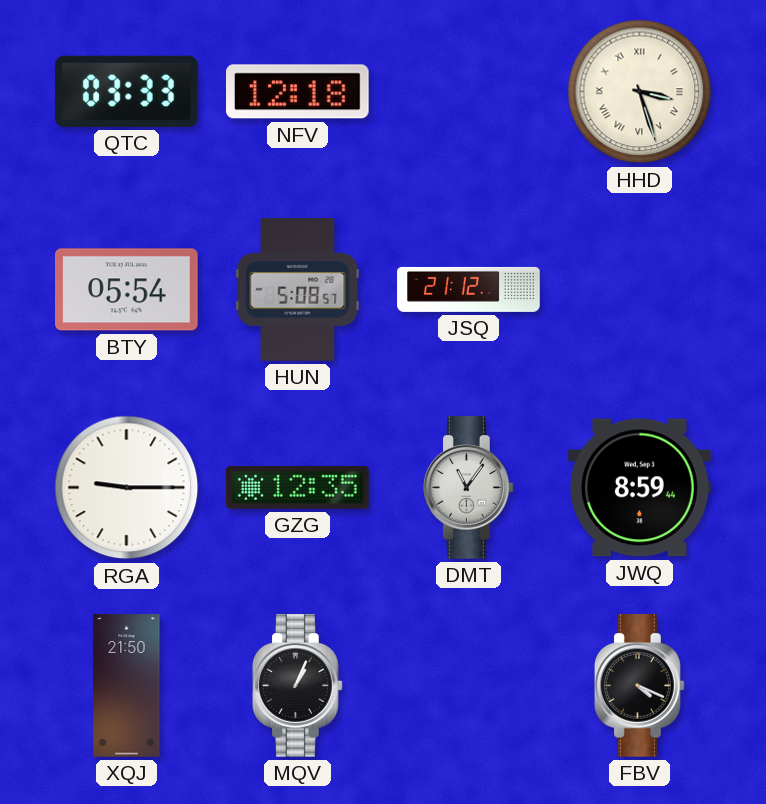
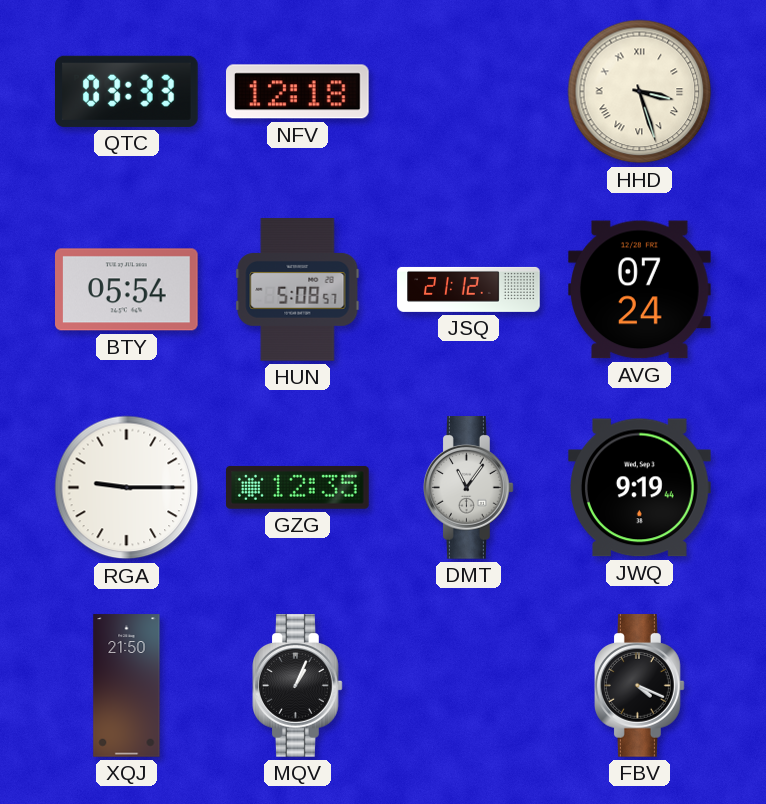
AVG: none -> 07:24 (640, 290)
JWQ: 8:59 -> 9:19 (640, 488)
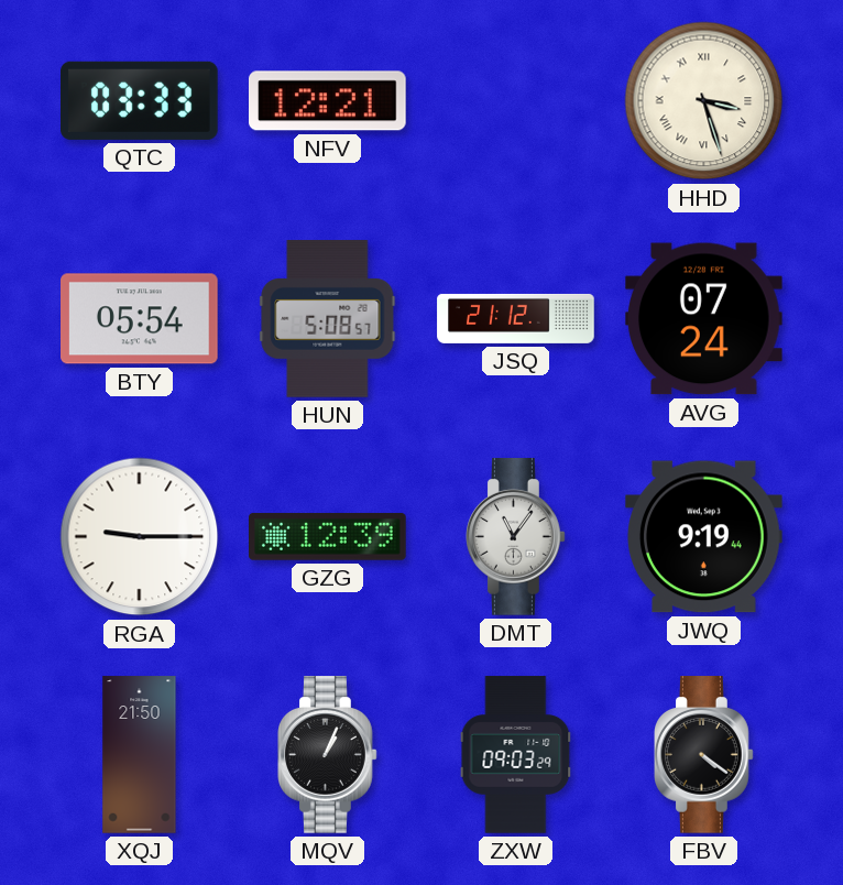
NFV: 12:18 -> 12:21 (328, 101)
GZG: 12:35 -> 12:39 (328, 536)
ZXW: none -> 09:03 (516, 755)
FBV: 4:19 -> 4:21 (704, 755)
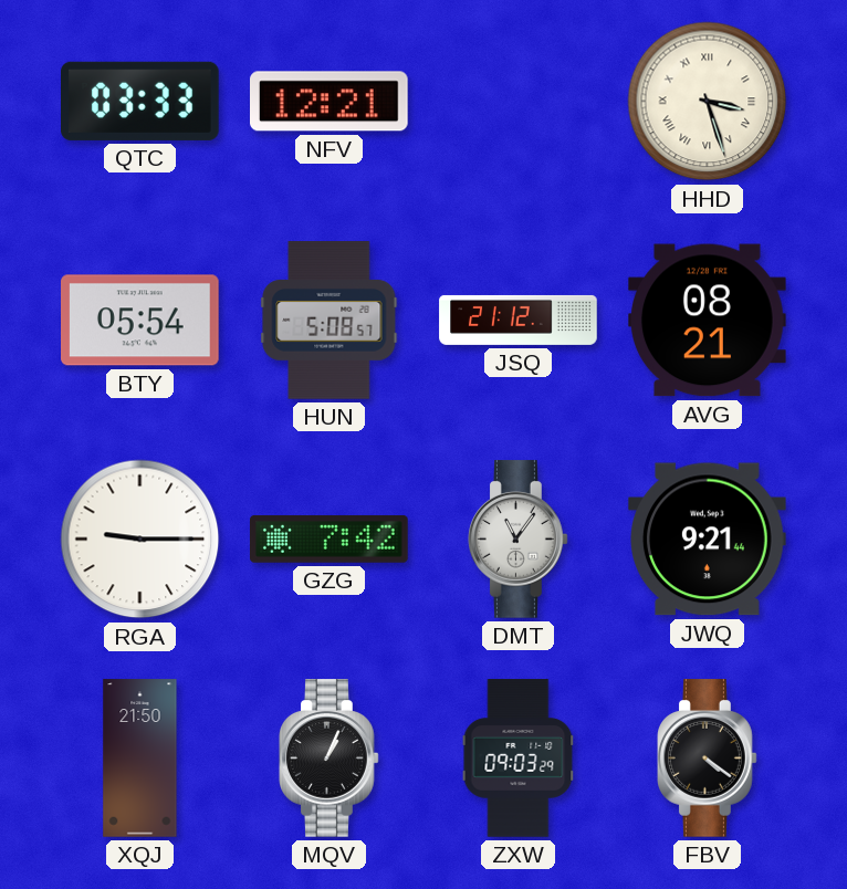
AVG: 07:24 -> 08:21 (708, 321)
GZG: 12:39 -> 7:42 (330, 538)
JWQ: 9:19 -> 9:21 (708, 540)
